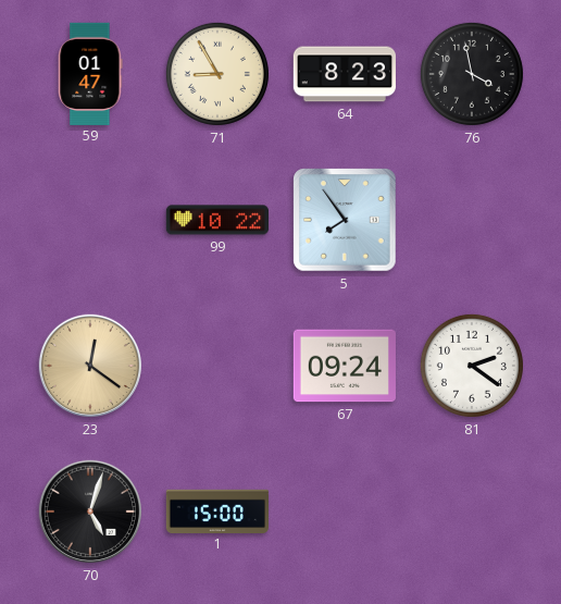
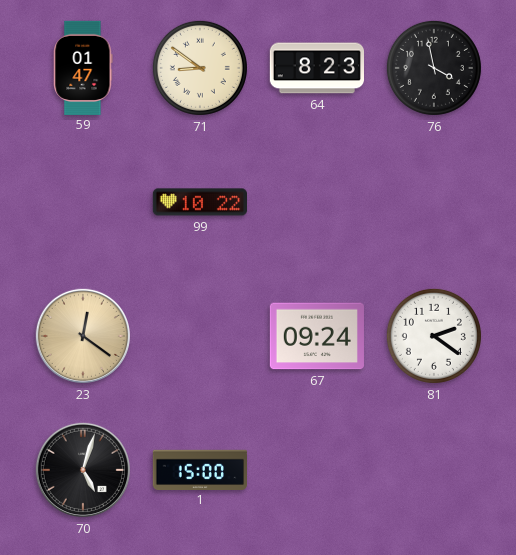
71: 8:55 -> 8:51 (200, 68)
5: 7:54 -> none (345, 220)
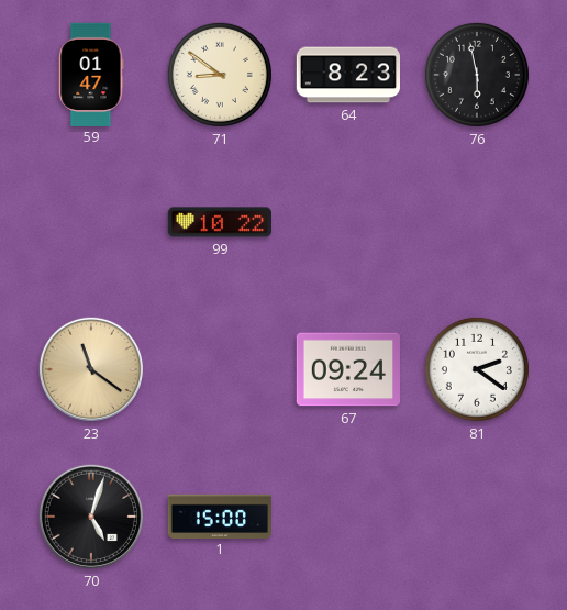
76: 3:58 -> 5:58 (477, 75)
23: 12:21 -> 11:21 (91, 369)
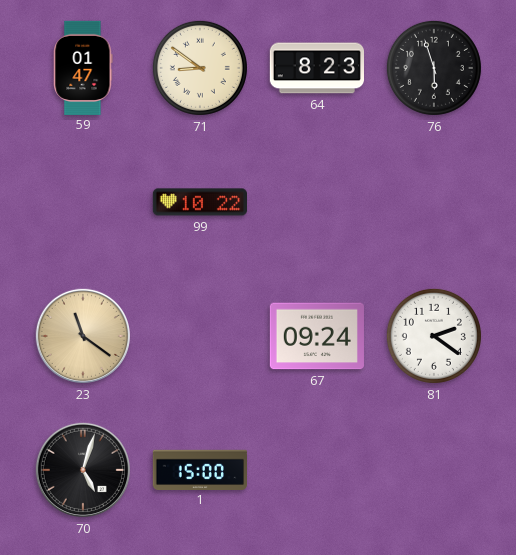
76: 5:58 -> 5:57 (434, 68)
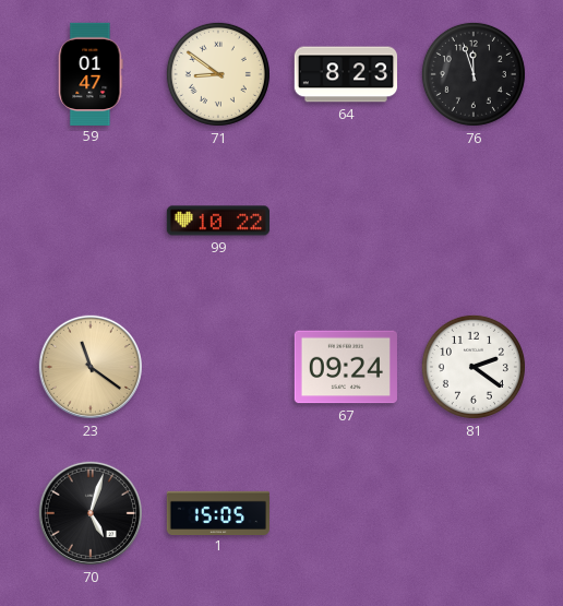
76: 5:57 -> 11:57 (474, 74)
1: 15:00 -> 15:05 (217, 512)
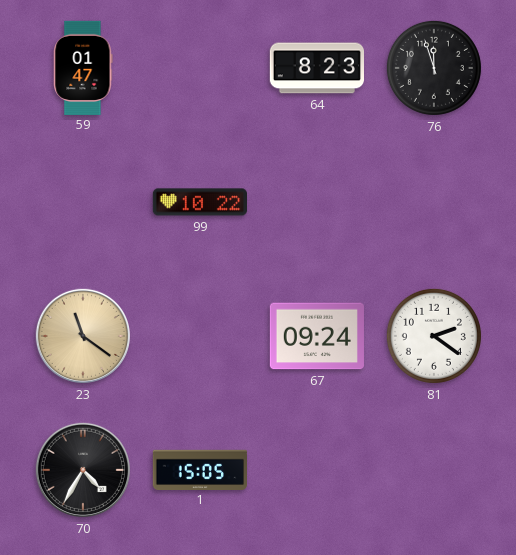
71: 8:51 -> none (218, 74)
70: 5:03 -> 4:35 (83, 470)
